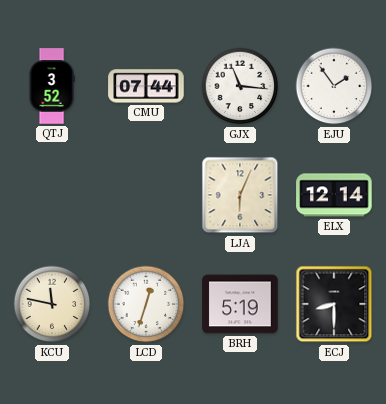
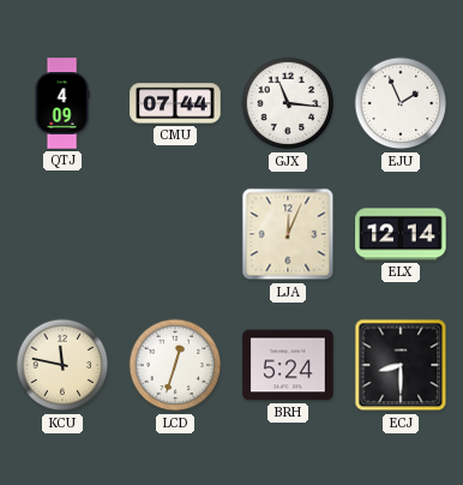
QTJ: 3:52 -> 4:09 (62, 103)
EJU: 1:54 -> 1:56 (401, 103)
LJA: 6:04 -> 12:04 (288, 234)
BRH: 5:19 -> 5:24 (288, 365)
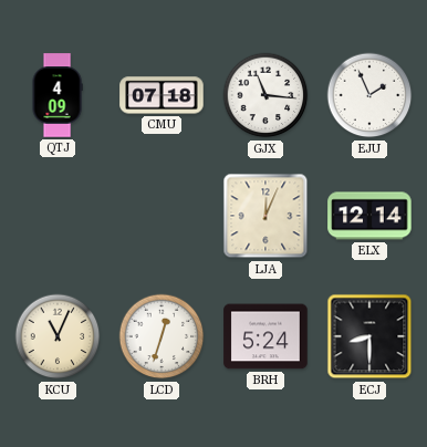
CMU: 07:44 -> 07:18 (162, 95)
KCU: 11:47 -> 11:04 (58, 336)
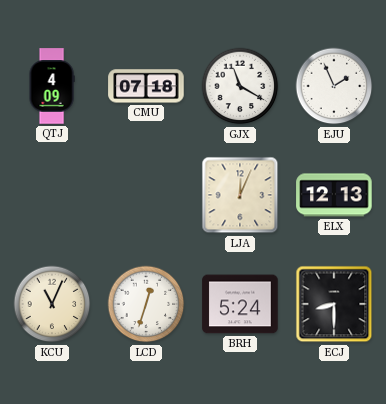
GJX: 11:16 -> 11:20 (240, 86)
ELX: 12:14 -> 12:13 (334, 195)
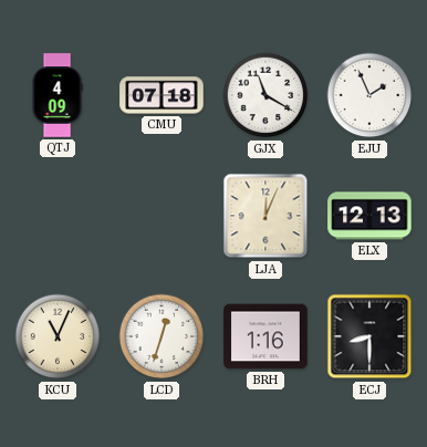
BRH: 5:24 -> 1:16 (265, 336)
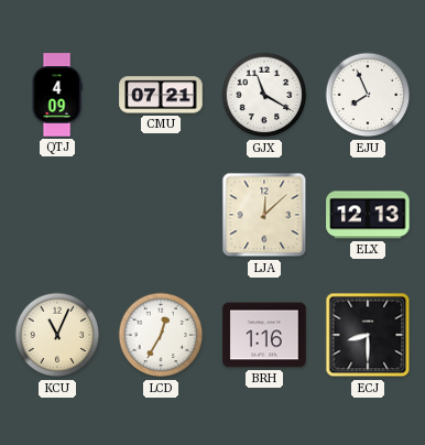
CMU: 07:18 -> 07:21 (161, 95)
EJU: 1:56 -> 7:56 (368, 95)
LJA: 12:04 -> 12:08 (264, 215)
LCD: 12:33 -> 12:35 (161, 335)
